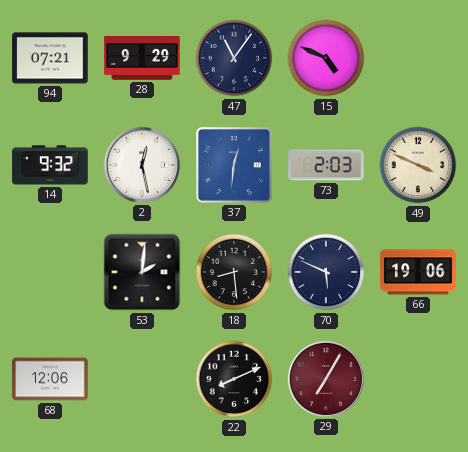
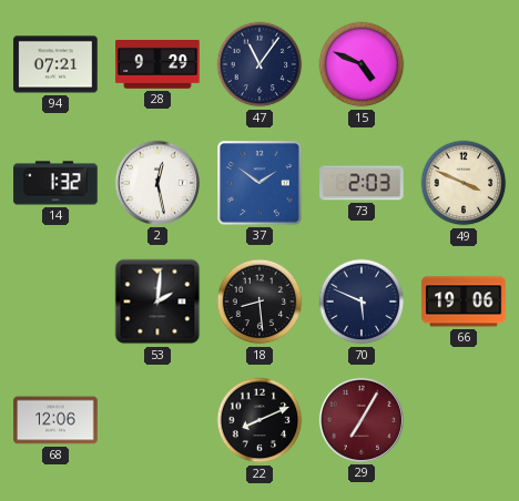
14: 9:32 -> 1:32 (55, 183)
37: 12:31 -> 1:51 (259, 183)
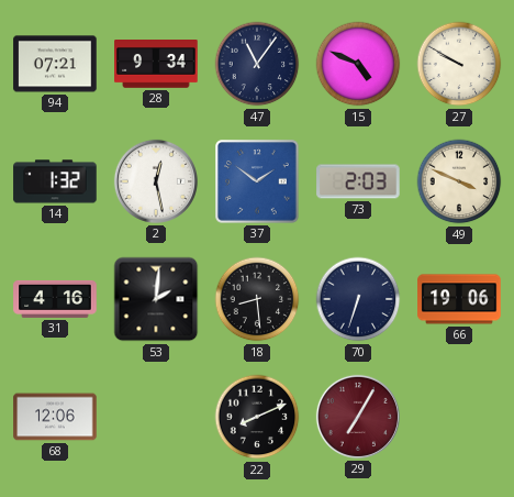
28: 9:29 -> 9:34 (156, 65)
27: none -> 9:50 (459, 64)
31: none -> 4:16 (55, 299)
70: 5:49 -> 6:33 (358, 299)
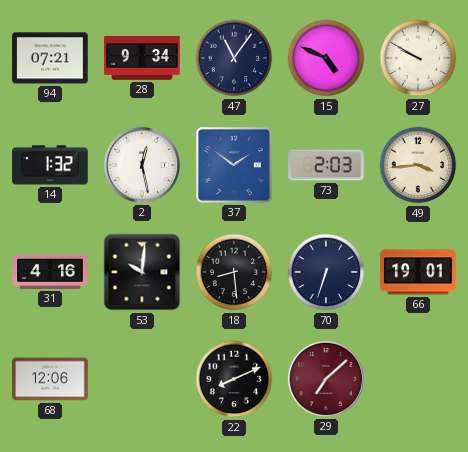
49: 3:49 -> 3:44 (418, 165)
53: 2:01 -> 10:01 (142, 272)
66: 19:06 -> 19:01 (418, 272)
29: 7:05 -> 7:08 (326, 379)
